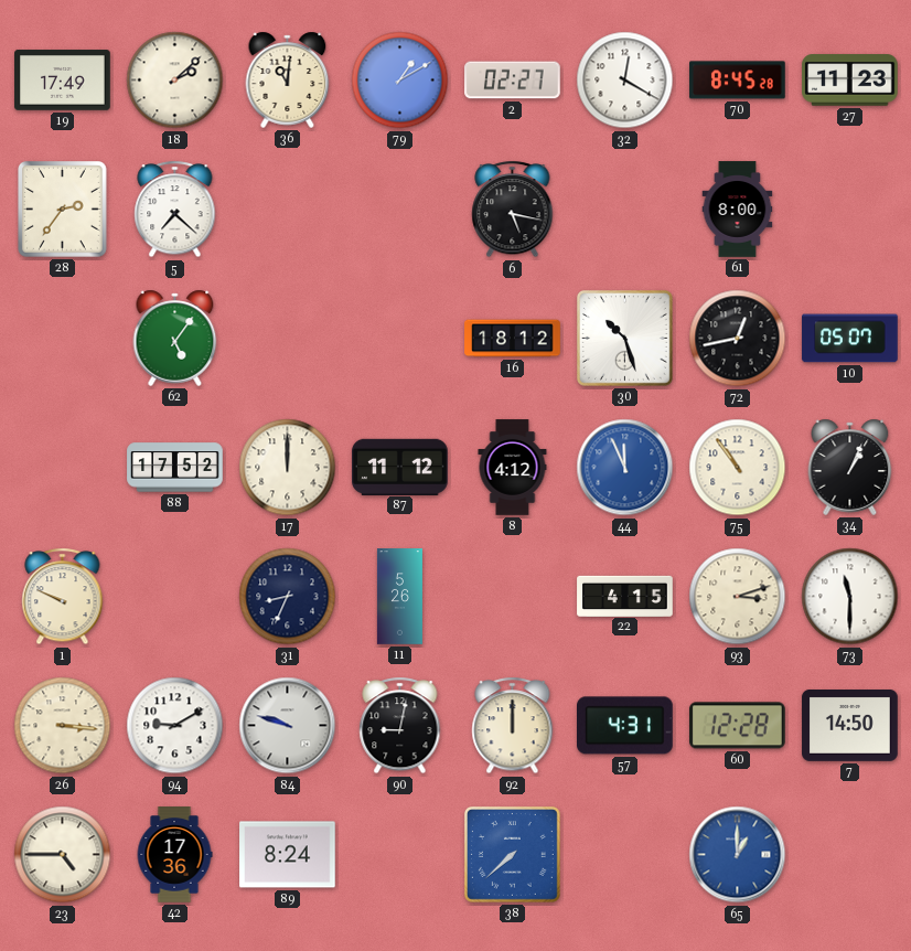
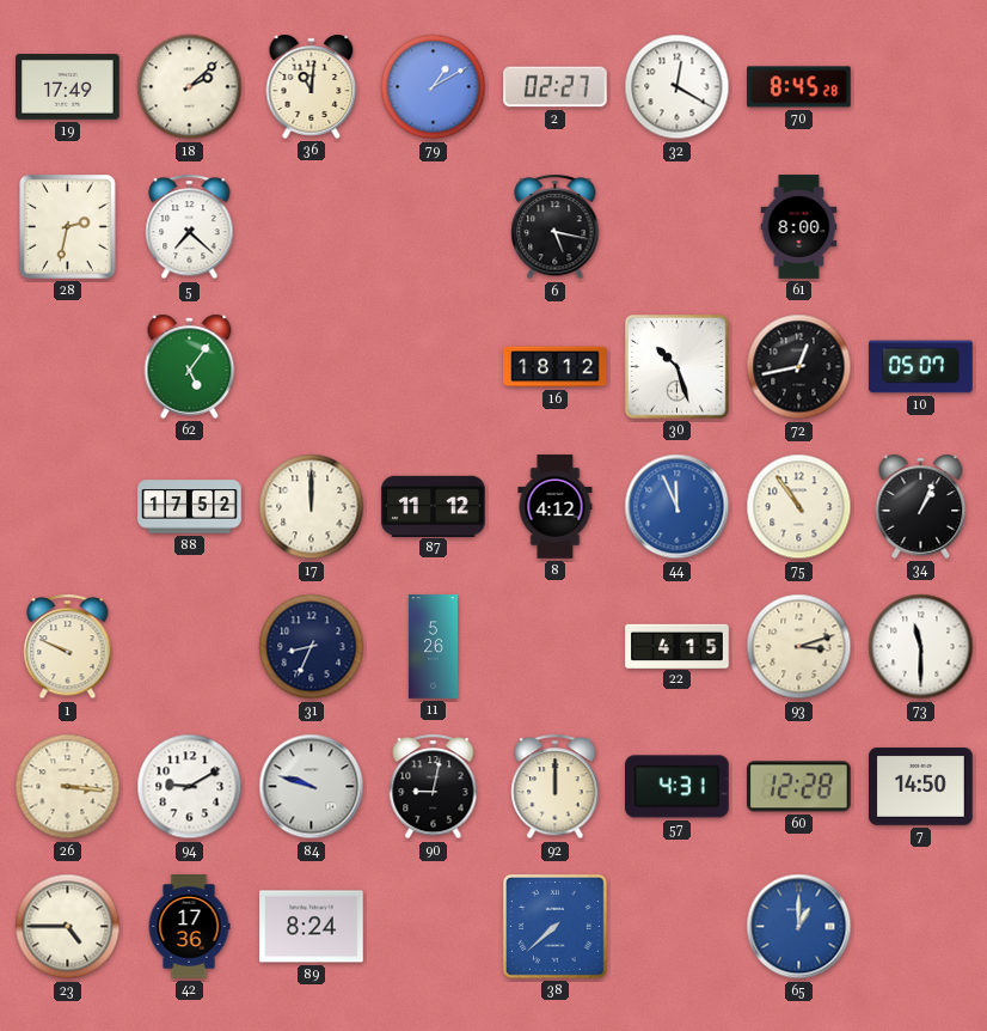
27: 11:23 -> none (850, 81)
28: 2:36 -> 2:32 (68, 227)
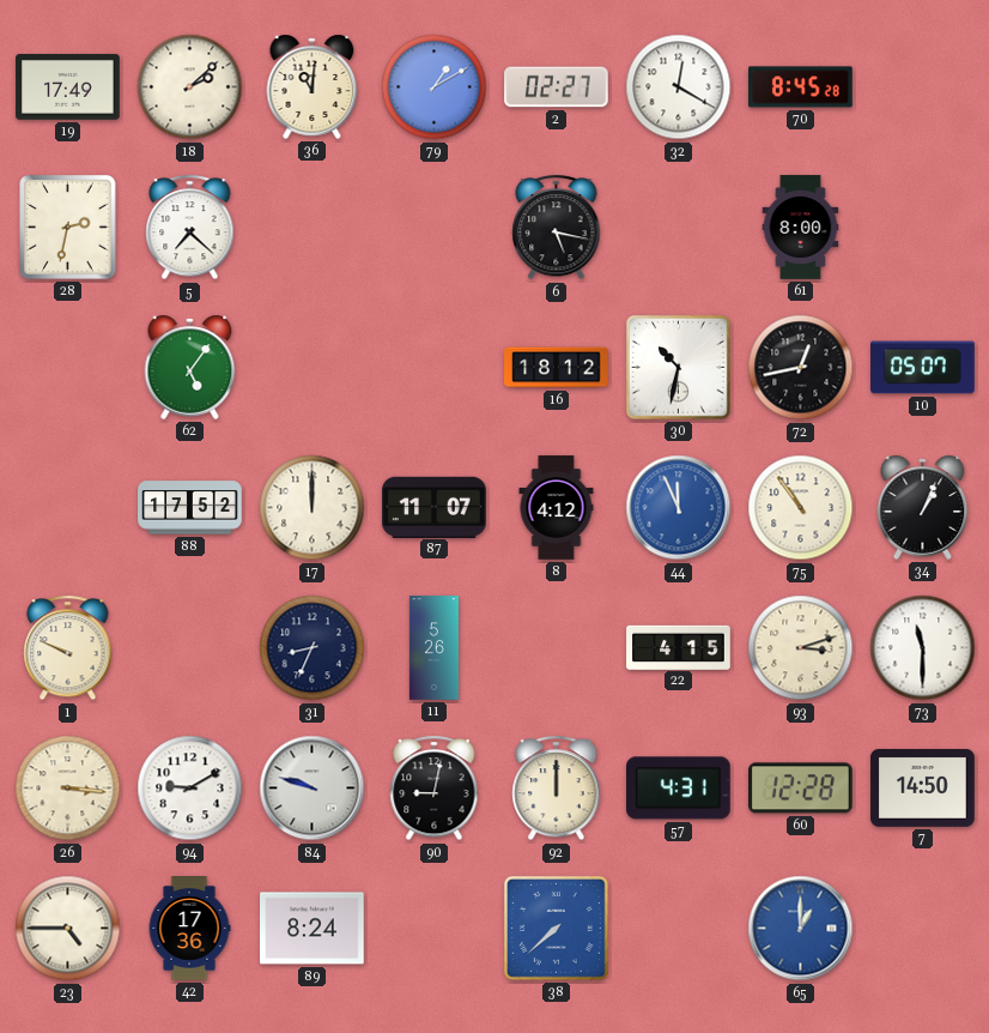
30: 10:27 -> 10:32 (678, 367)
87: 11:12 -> 11:07 (435, 507)
